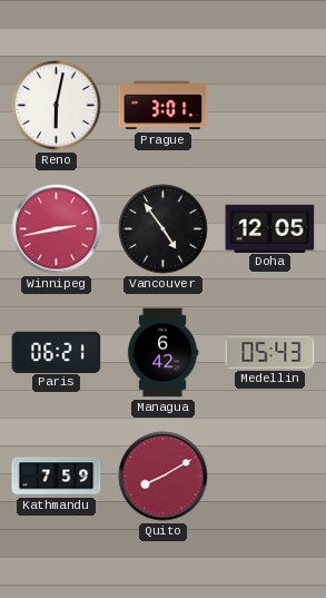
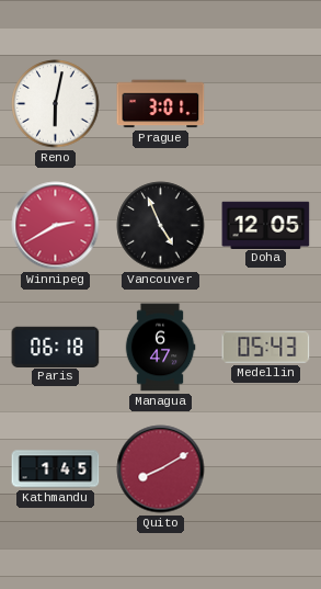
Winnipeg: 2:43 -> 2:40 (56, 226)
Vancouver: 4:54 -> 4:56 (161, 226)
Paris: 06:21 -> 06:18 (56, 347)
Managua: 6:42 -> 6:47 (160, 348)
Kathmandu: 7:59 -> 1:45 (56, 469)
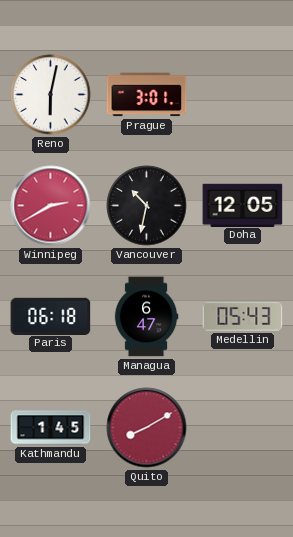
Vancouver: 4:56 -> 10:32 (147, 206)
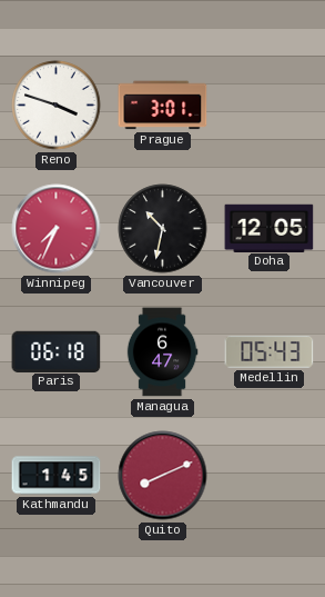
Reno: 6:02 -> 3:48 (57, 106)
Winnipeg: 2:40 -> 7:34 (57, 229)
Quito: 8:10 -> 8:11 (163, 476)
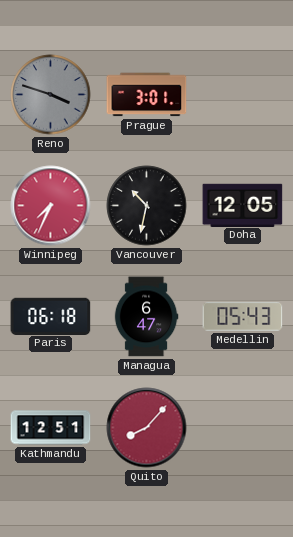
Reno dial: white -> grey (51, 95)
Kathmandu: 1:45 -> 12:51 (51, 428)
Quito: 8:11 -> 8:07 (147, 428)
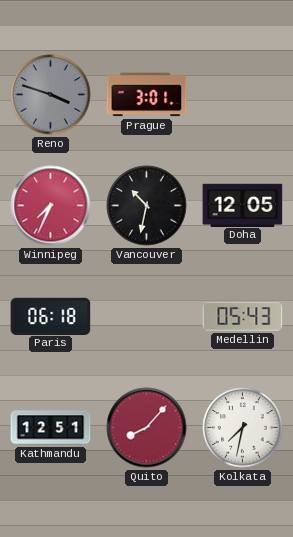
Managua: 6:47 -> none (146, 317)
Kolkata: none -> 7:32 (243, 428)
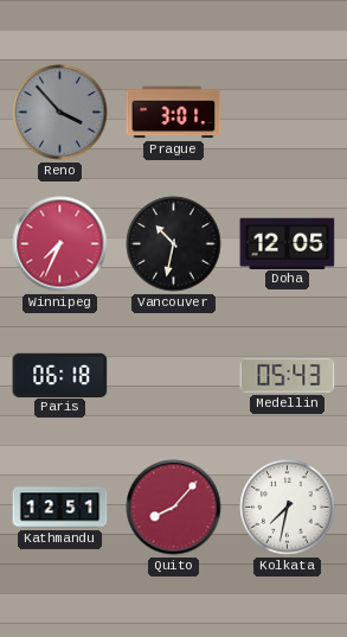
Reno: 3:48 -> 3:53 (60, 113)
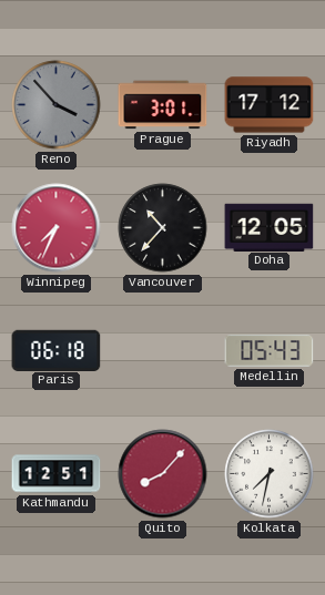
Riyadh: none -> 17:12 (270, 105)
Vancouver: 10:32 -> 10:37 (163, 228)
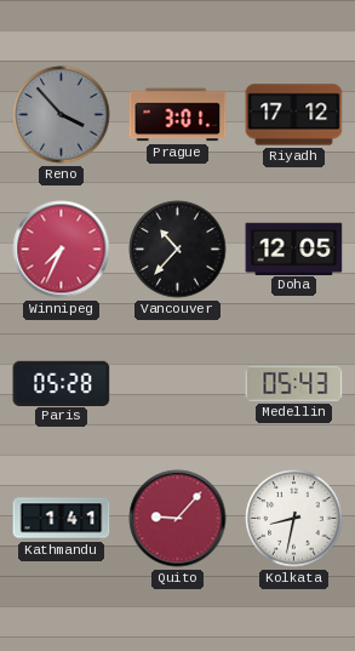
Paris: 06:18 -> 05:28 (62, 383)
Kathmandu: 12:51 -> 1:41 (62, 519)
Quito: 8:07 -> 9:07 (178, 519)
Kolkata: 7:32 -> 8:32 (294, 519)
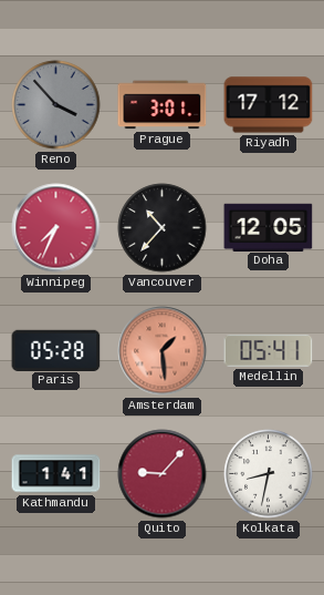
Amsterdam: none -> 1:29 (163, 351)
Medellin: 05:43 -> 05:41 (269, 350)
